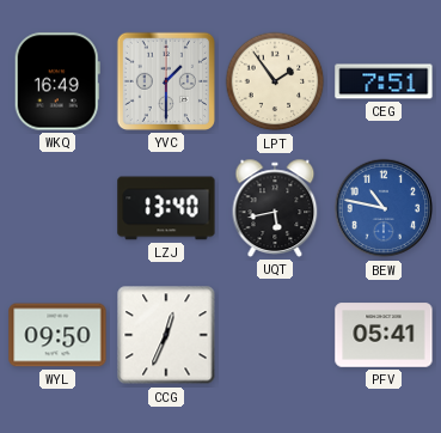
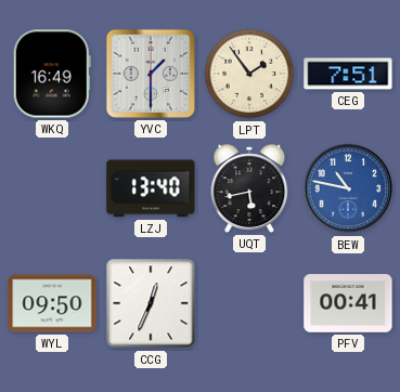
PFV: 05:41 -> 00:41 (348, 303)
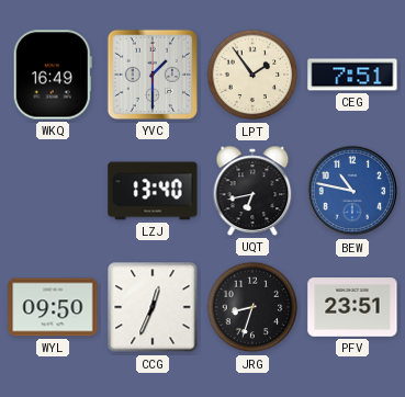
UQT: 5:43 -> 6:43 (252, 191)
JRG: none -> 8:33 (252, 307)
PFV: 00:41 -> 23:51 (352, 307)
